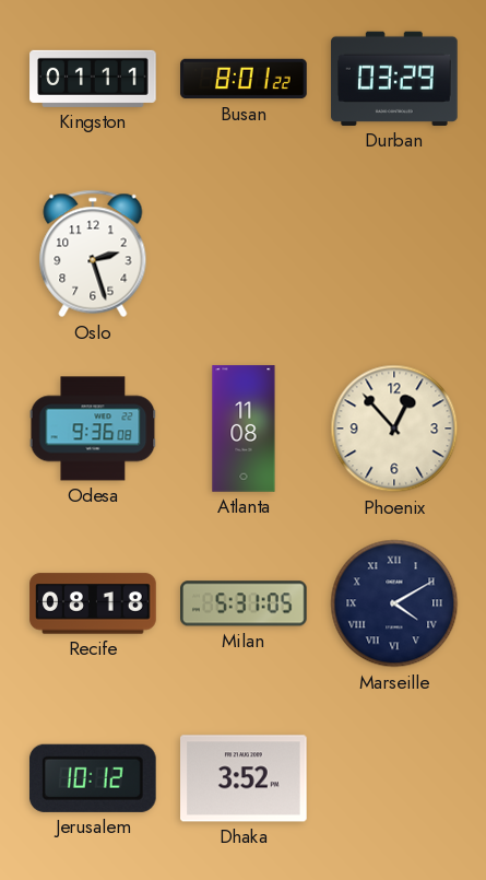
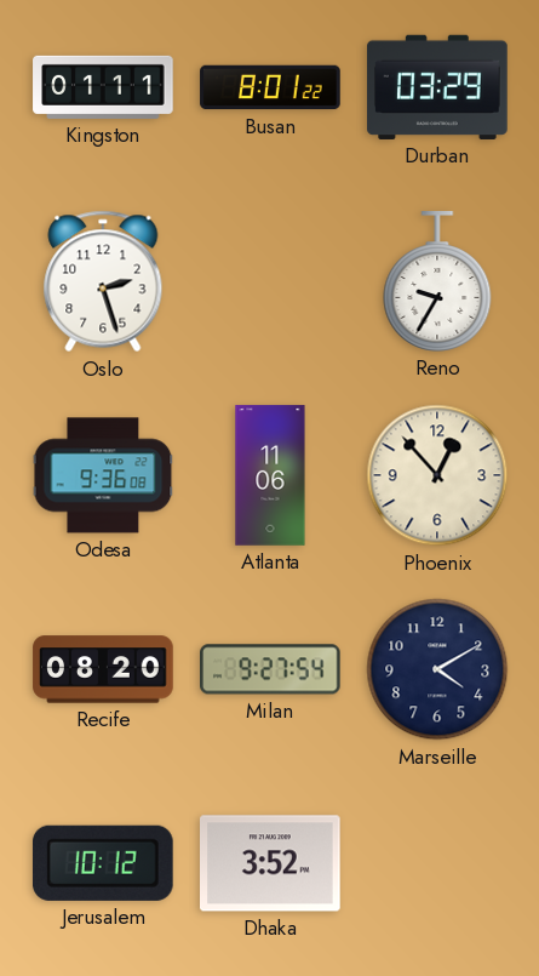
Reno: none -> 9:35 (437, 281)
Atlanta: 11:08 -> 11:06 (270, 475)
Recife: 08:18 -> 08:20 (103, 669)
Milan: 5:31 -> 9:27 (271, 669)
Marseille numerals: Roman -> Arabic (437, 669)
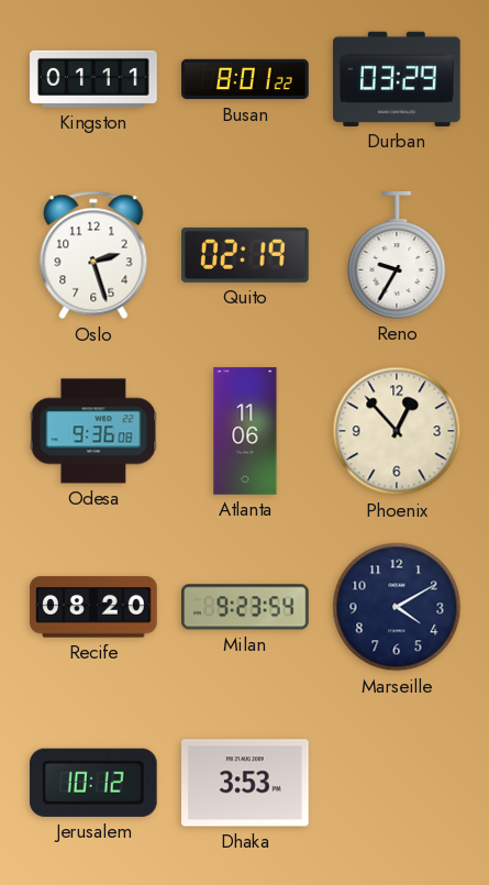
Quito: none -> 02:19 (245, 255)
Milan: 9:27 -> 9:23 (246, 607)
Dhaka: 3:52 -> 3:53 (246, 783)
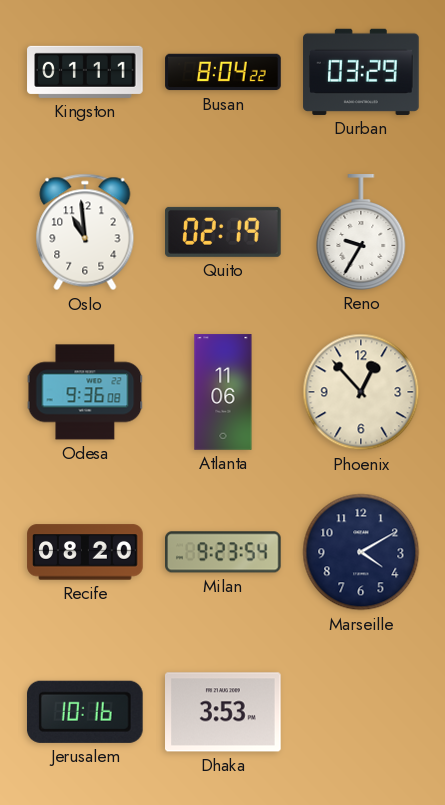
Busan: 8:01 -> 8:04 (223, 72)
Oslo: 2:27 -> 10:59 (85, 232)
Jerusalem: 10:12 -> 10:16 (85, 712)
